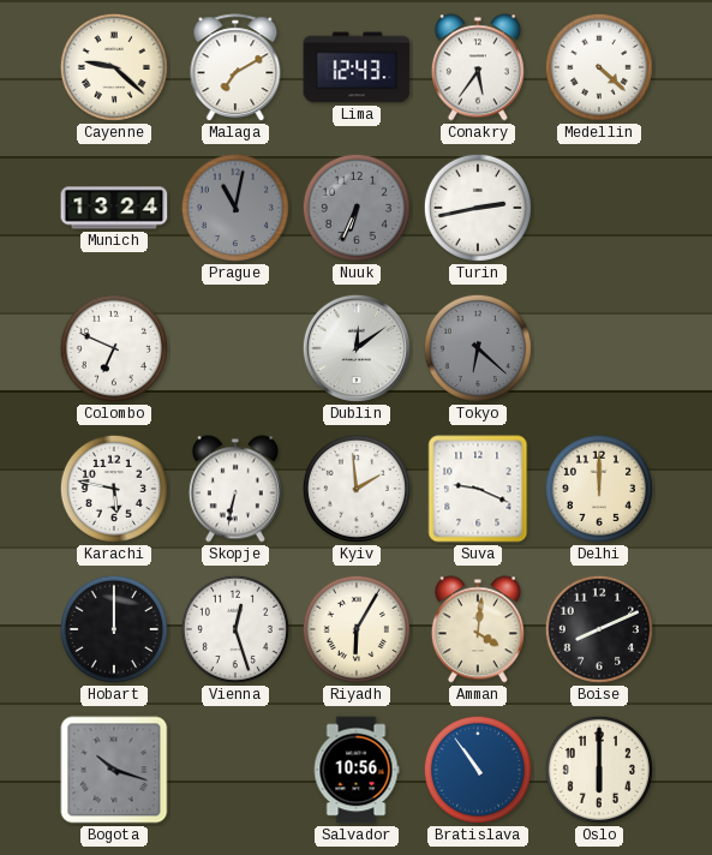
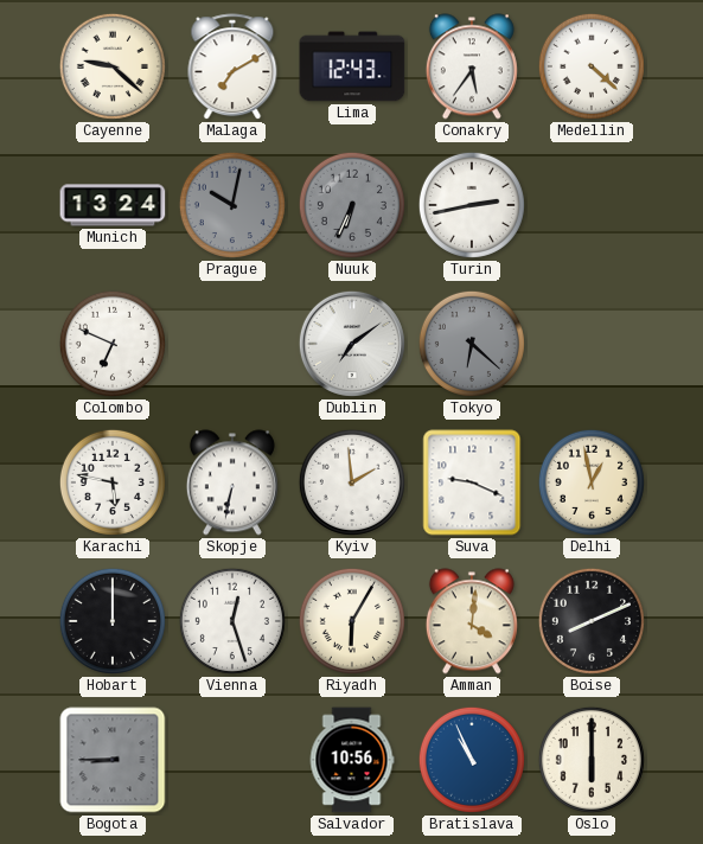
Prague: 11:02 -> 10:02 (232, 205)
Dublin: 12:09 -> 7:09 (352, 344)
Delhi: 12:00 -> 12:58 (592, 482)
Bogota: 10:18 -> 8:45 (113, 760)
Bratislava: 10:54 -> 10:56 (472, 760)
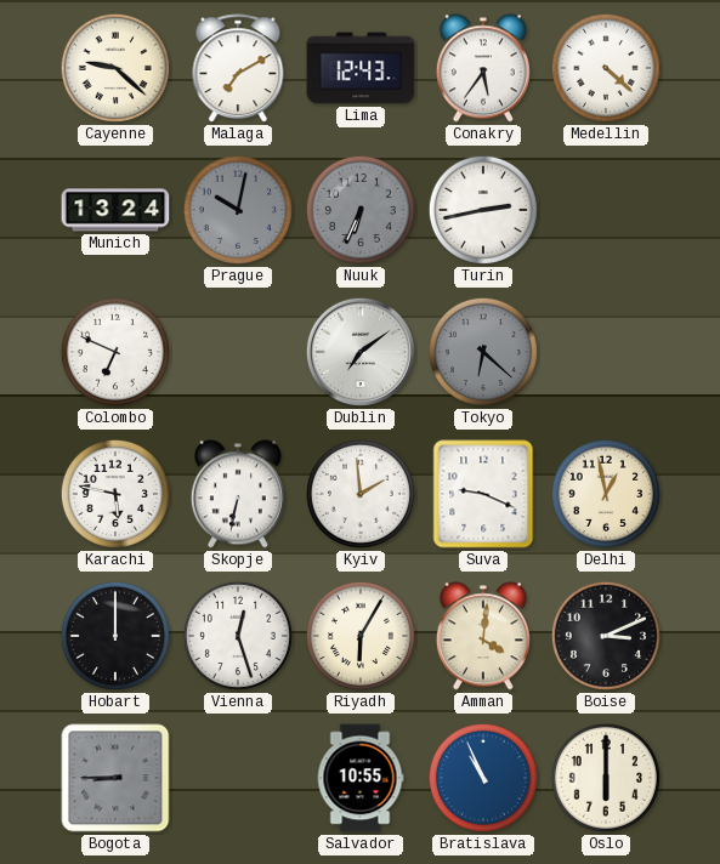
Boise: 8:11 -> 3:11 (606, 636)
Salvador: 10:56 -> 10:55 (361, 778)
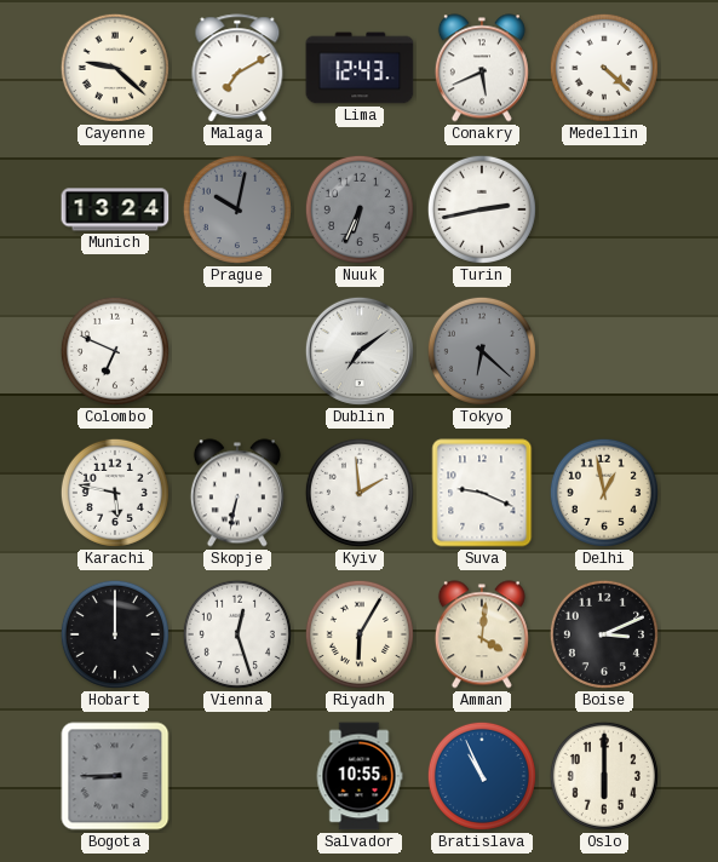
Conakry: 5:36 -> 5:41 (482, 68)
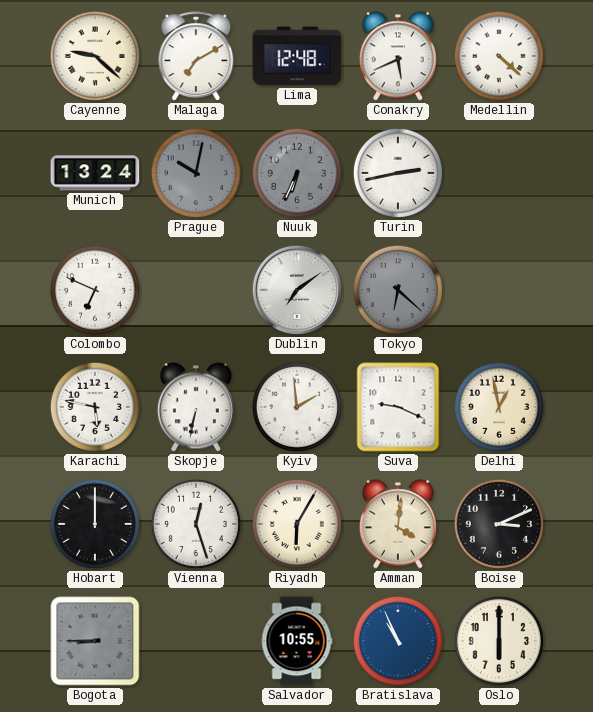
Lima: 12:43 -> 12:48 (297, 56)
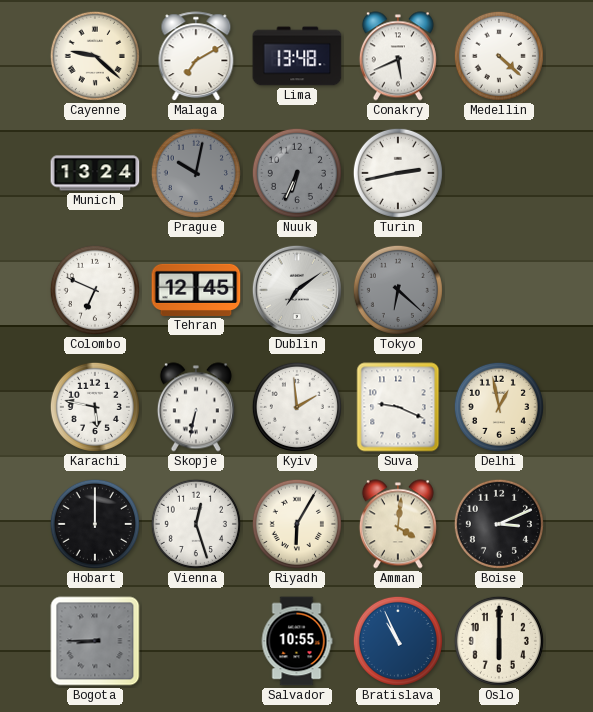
Lima: 12:48 -> 13:48 (297, 56)
Tehran: none -> 12:45 (196, 290)
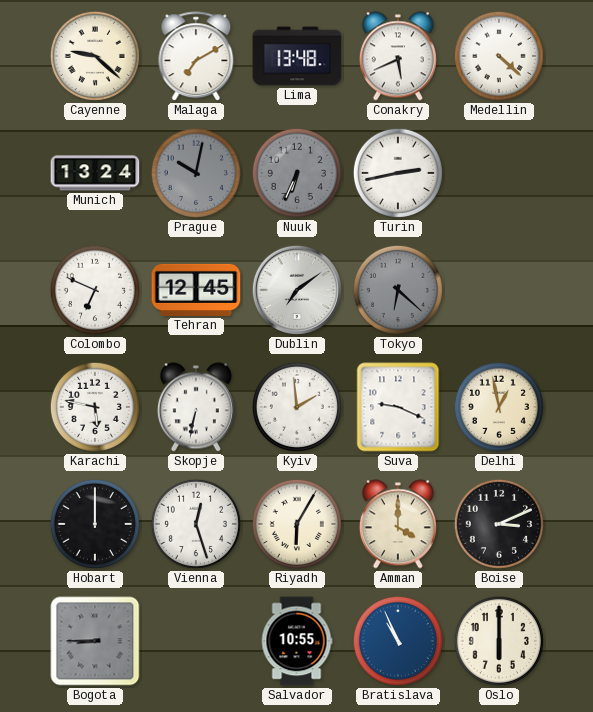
Amman: 4:01 -> 4:00 (398, 524)
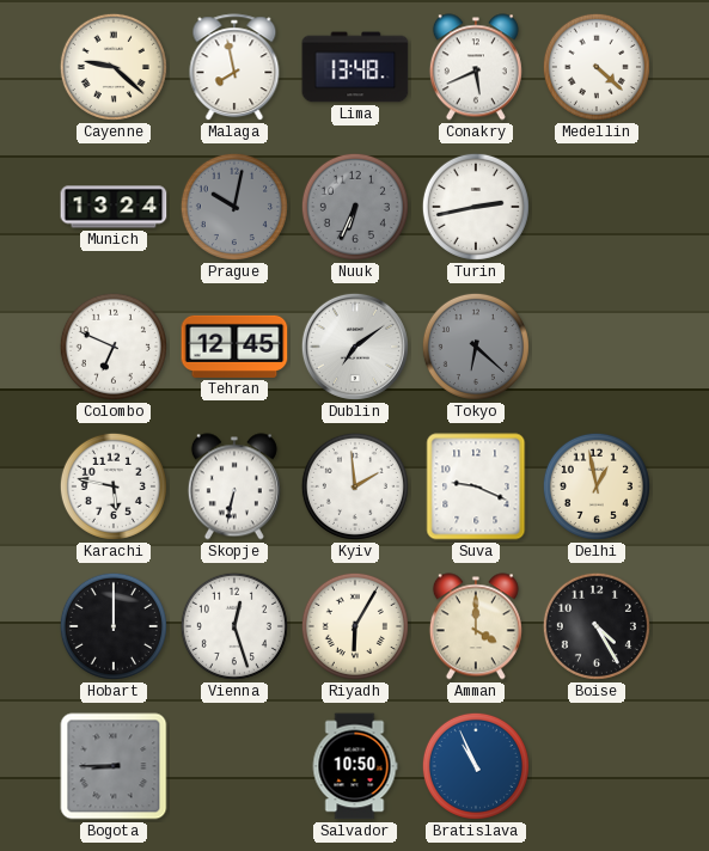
Malaga: 7:10 -> 7:58 (234, 68)
Boise: 3:11 -> 4:25 (597, 626)
Salvador: 10:55 -> 10:50 (355, 766)
Oslo: 6:00 -> none (499, 641)
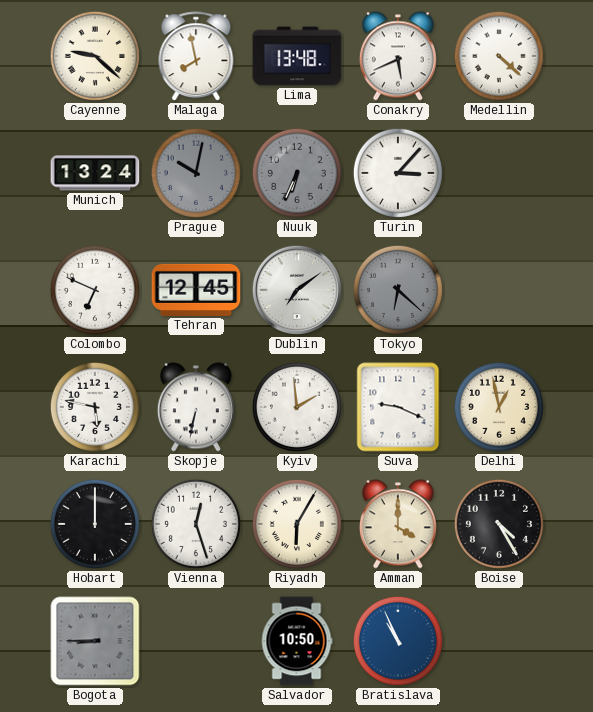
Turin: 2:43 -> 3:07 (398, 173)
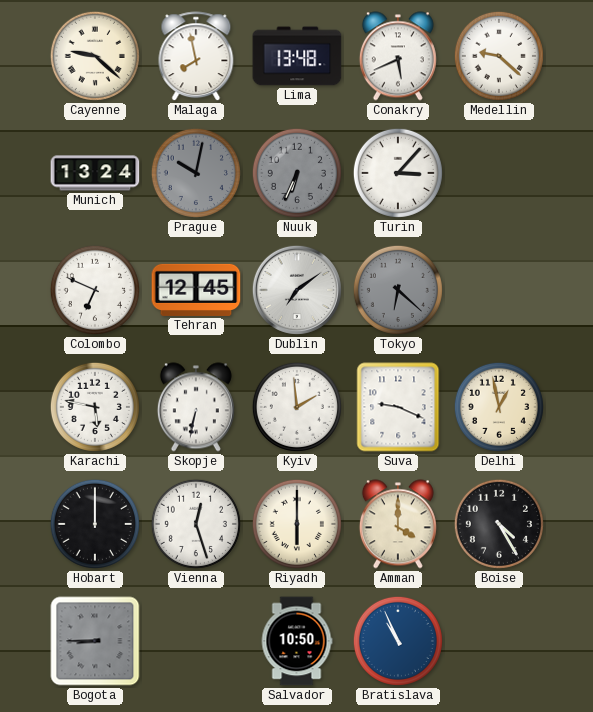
Medellin: 4:22 -> 9:22 (499, 56)
Riyadh: 6:05 -> 6:00 (297, 524)
